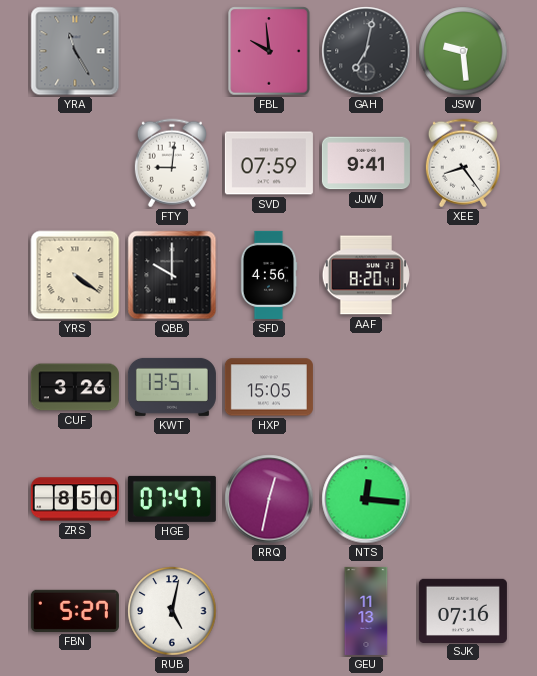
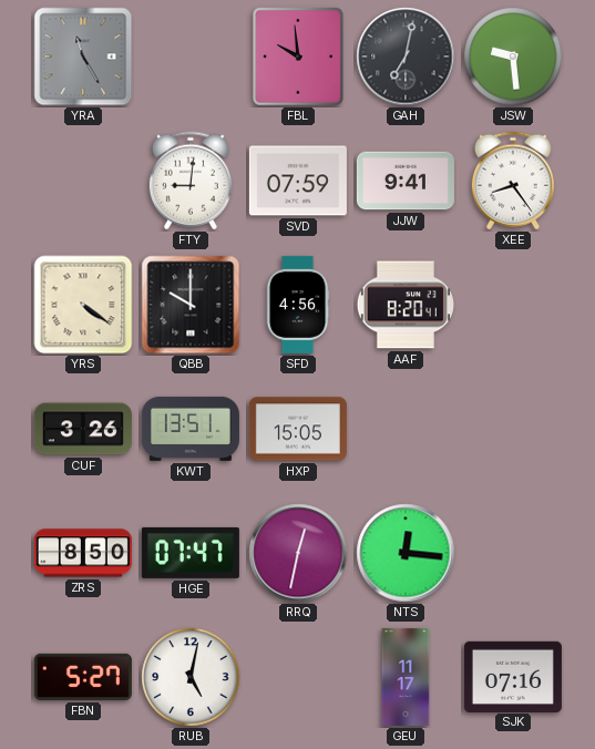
GEU: 11:13 -> 11:17 (406, 677)
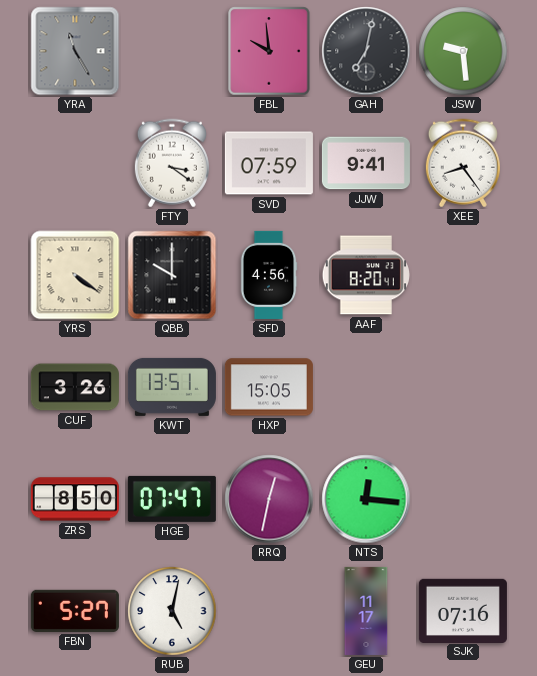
FTY: 9:01 -> 3:21 (172, 163)
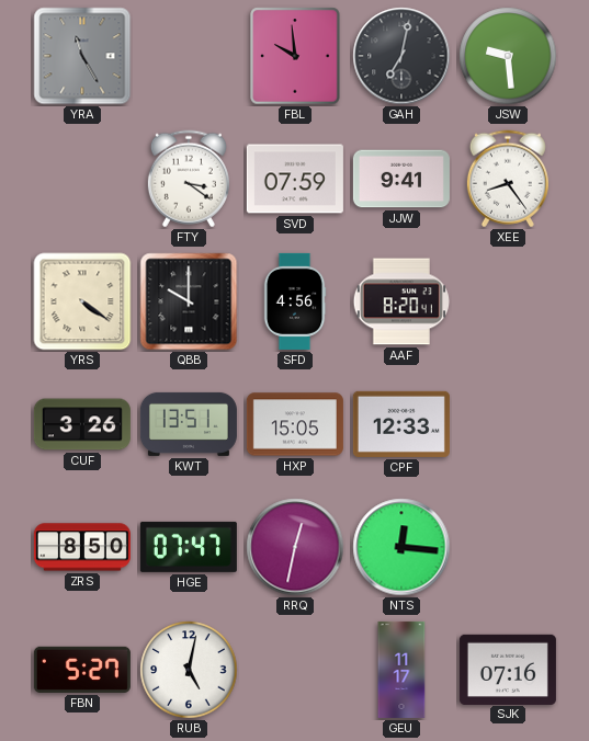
CPF: none -> 12:33 (401, 424)
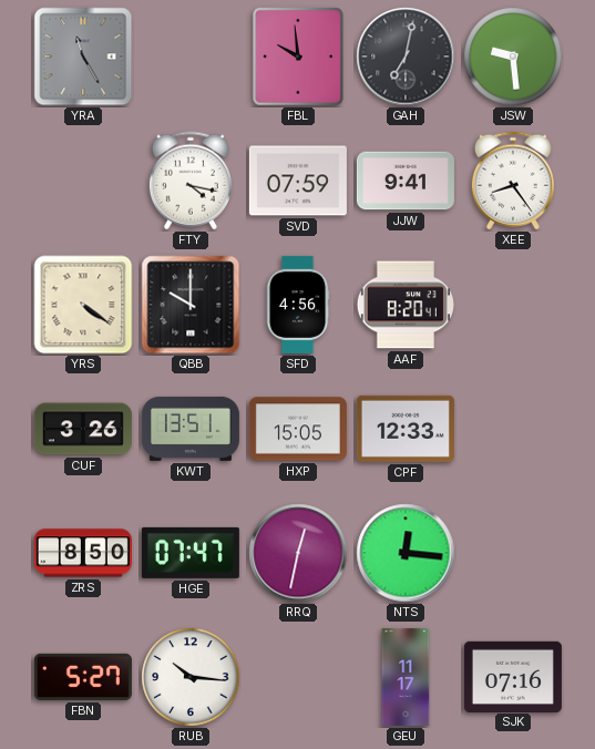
FTY: 3:21 -> 4:17 (191, 181)
RUB: 5:02 -> 10:16 (191, 677)
